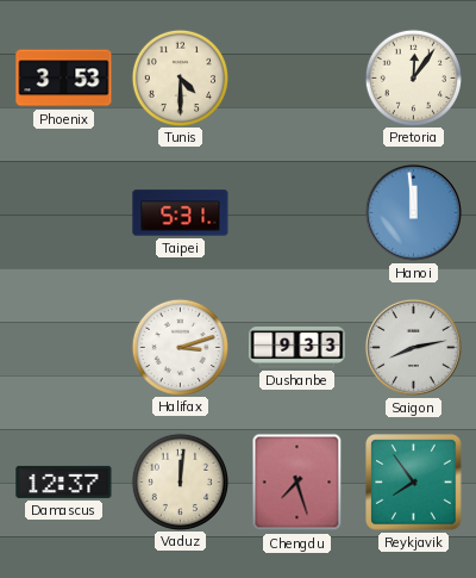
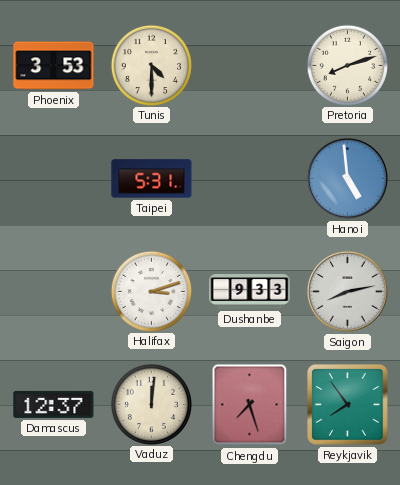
Pretoria: 12:06 -> 8:12 (347, 65)
Hanoi: 11:59 -> 4:59 (347, 178)
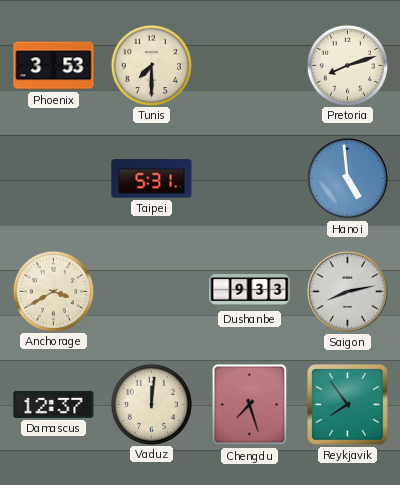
Tunis: 4:30 -> 7:30 (151, 65)
Anchorage: none -> 3:40 (53, 291)
Halifax: 3:12 -> none (151, 291)
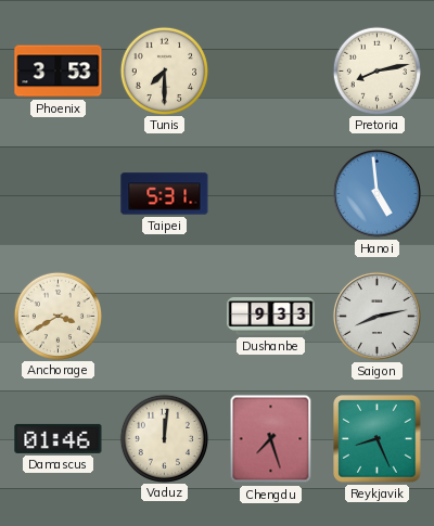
Pretoria: 8:12 -> 8:13 (376, 70)
Damascus: 12:37 -> 01:46 (59, 438)
Reykjavik: 7:54 -> 8:26 (378, 439)
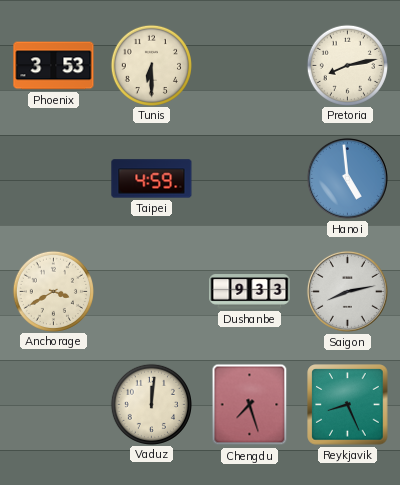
Tunis: 7:30 -> 6:30 (151, 65)
Taipei: 5:31 -> 4:59 (152, 179)
Damascus: 01:46 -> none (59, 438)
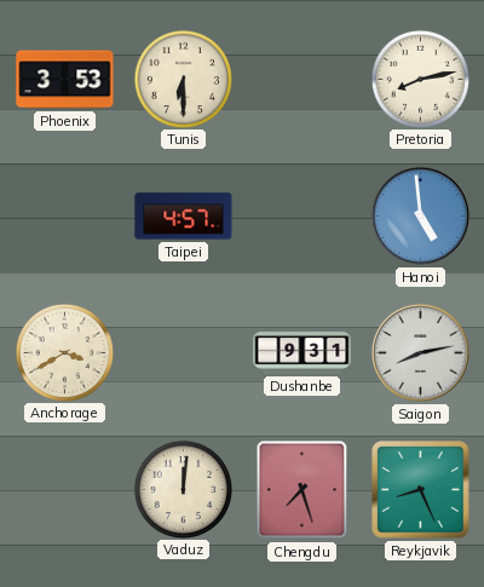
Taipei: 4:59 -> 4:57 (184, 217)
Dushanbe: 9:33 -> 9:31 (302, 353)
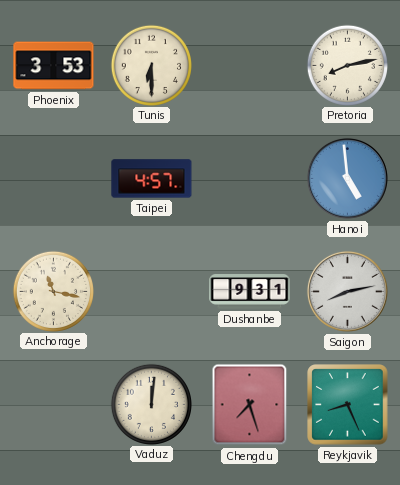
Anchorage: 3:40 -> 11:17 (53, 291)
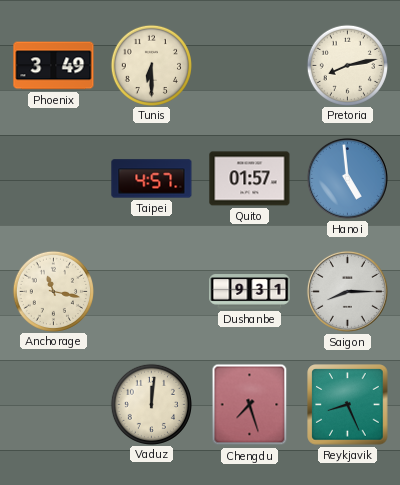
Phoenix: 3:53 -> 3:49 (54, 66)
Quito: none -> 01:57 (250, 179)
Saigon: 8:13 -> 8:15 (347, 291)
